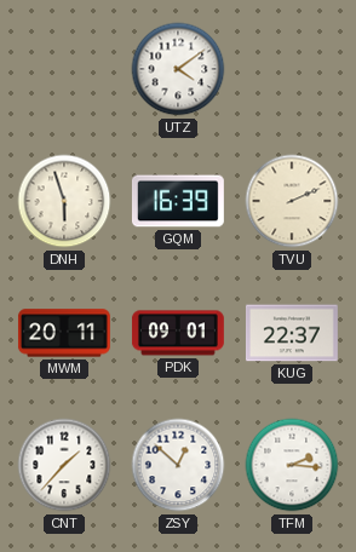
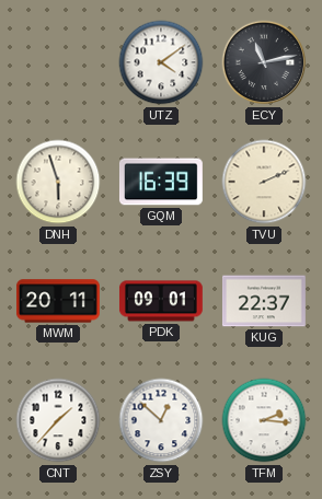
ECY: none -> 11:13 (264, 62)
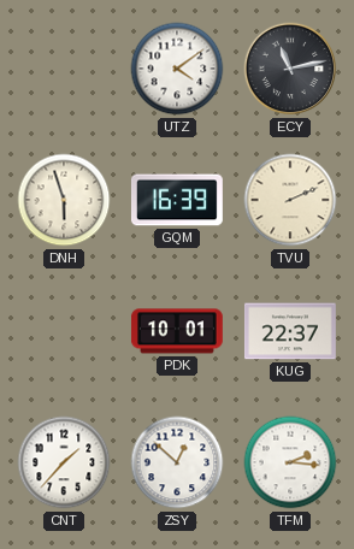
MWM: 20:11 -> none (58, 301)
PDK: 09:01 -> 10:01 (177, 331)
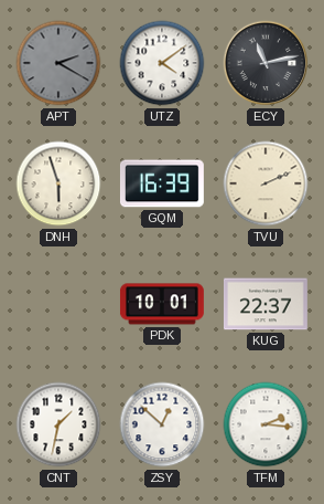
APT: none -> 2:20 (58, 63)
CNT: 1:37 -> 1:32 (58, 424)
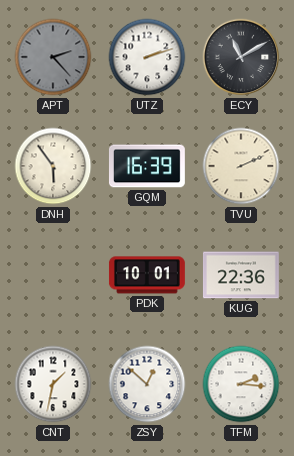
APT: 2:20 -> 2:23 (53, 57)
UTZ: 4:09 -> 2:12 (147, 57)
ECY: 11:13 -> 11:10 (241, 57)
DNH: 5:57 -> 5:54 (53, 166)
KUG: 22:37 -> 22:36 (241, 275)
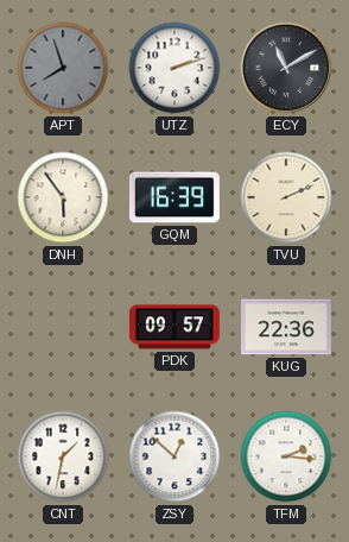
APT: 2:23 -> 7:57 (63, 68)
PDK: 10:01 -> 09:57 (174, 327)
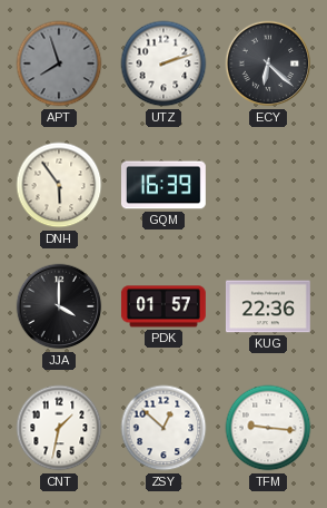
ECY: 11:10 -> 6:22 (268, 63)
TVU: 2:11 -> none (286, 197)
JJA: none -> 4:00 (59, 306)
PDK: 09:57 -> 01:57 (163, 306)
TFM: 2:16 -> 9:16 (268, 428)
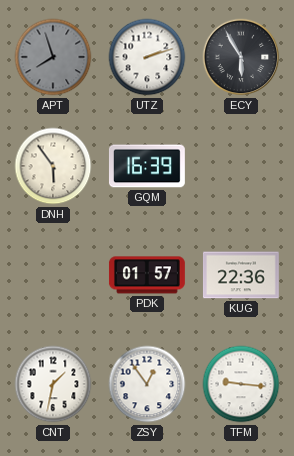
ECY: 6:22 -> 5:55 (241, 57)
JJA: 4:00 -> none (59, 306)
ZSY: 12:52 -> 12:54 (147, 384)
